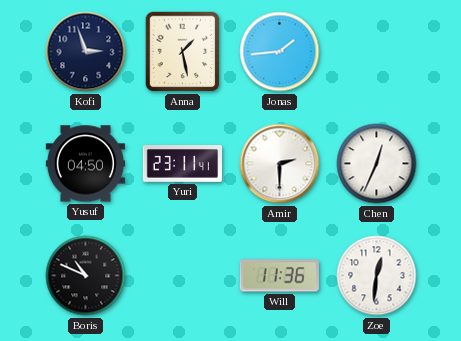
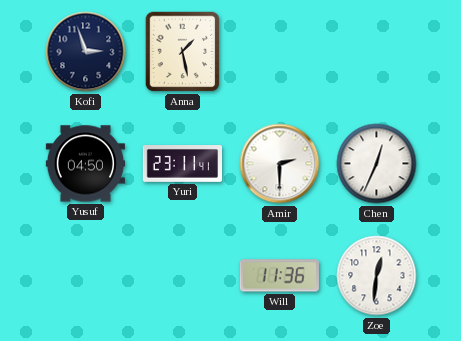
Jonas: 1:44 -> none (280, 52)
Boris: 10:49 -> none (86, 276)
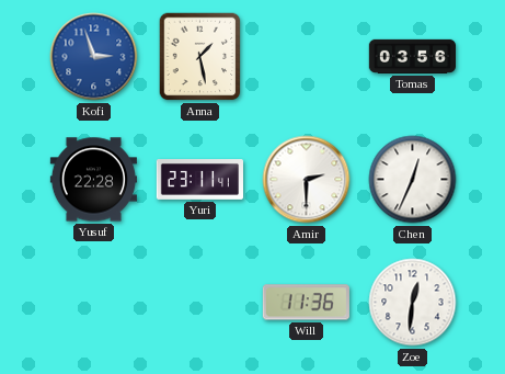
Kofi dial: navy -> blue (94, 57)
Tomas: none -> 03:56 (412, 56)
Yusuf: 04:50 -> 22:28 (93, 180)
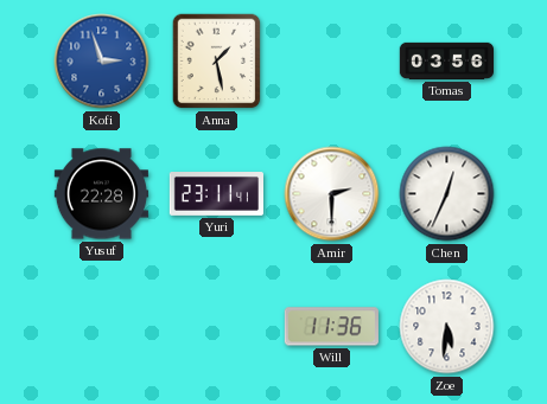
Zoe: 12:31 -> 5:31 (447, 327)
